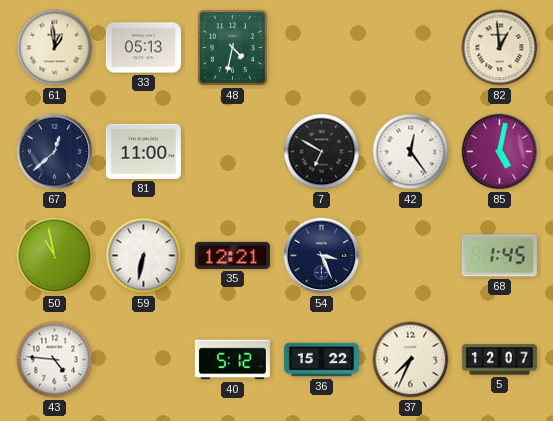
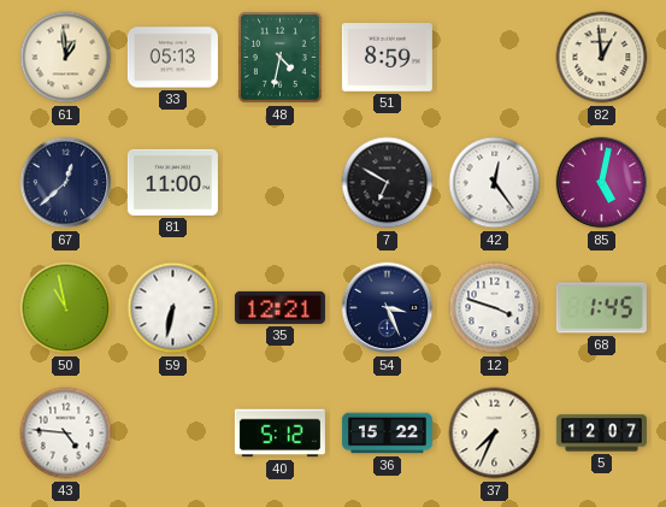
51: none -> 8:59 (387, 58)
12: none -> 3:48 (495, 308)
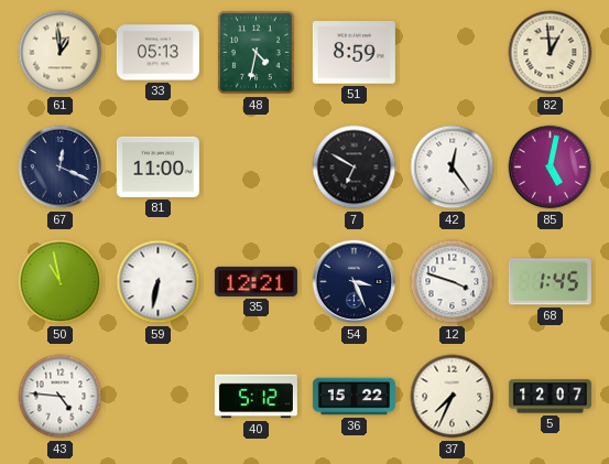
67: 12:38 -> 12:19 (61, 168)
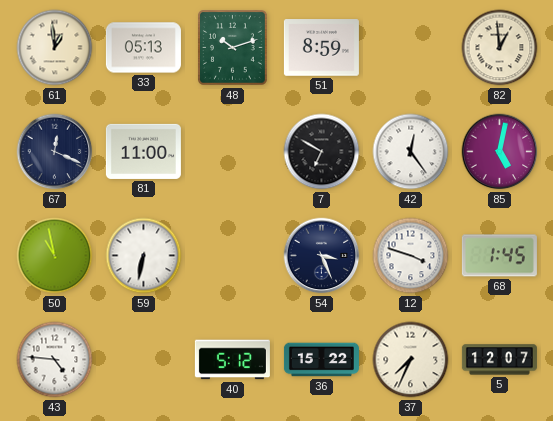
48: 4:32 -> 10:12 (233, 48)
35: 12:21 -> none (255, 281)
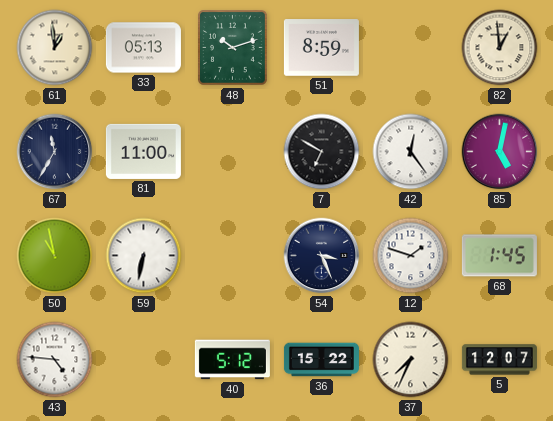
67: 12:19 -> 11:35 (55, 152)
12: 3:48 -> 1:48 (411, 256)
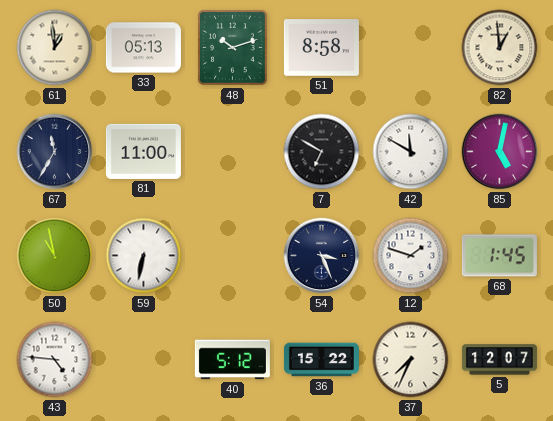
51: 8:59 -> 8:58 (321, 48)
42: 12:24 -> 11:50 (411, 152)
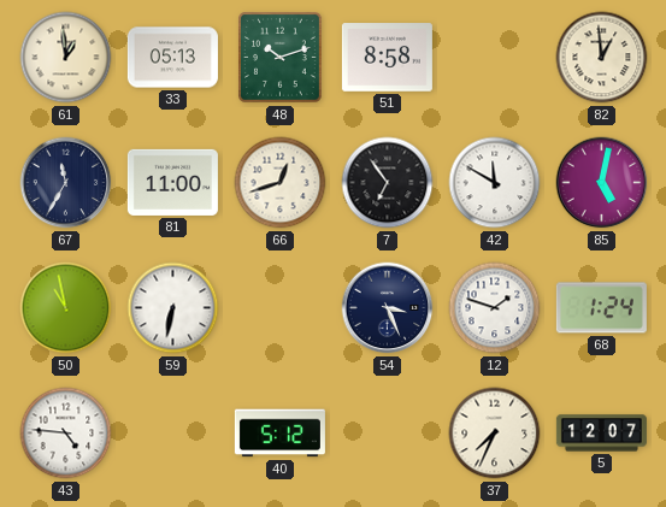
66: none -> 12:42 (281, 183)
7: 6:50 -> 6:54 (388, 183)
68: 1:45 -> 1:24 (601, 308)
36: 15:22 -> none (321, 360)
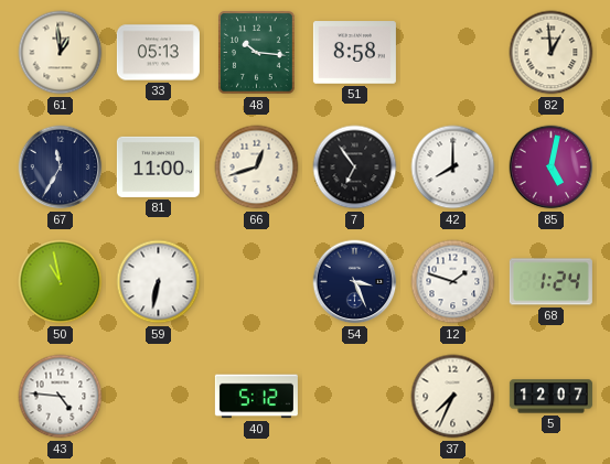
48: 10:12 -> 10:16 (257, 53)
42: 11:50 -> 8:00 (453, 168)
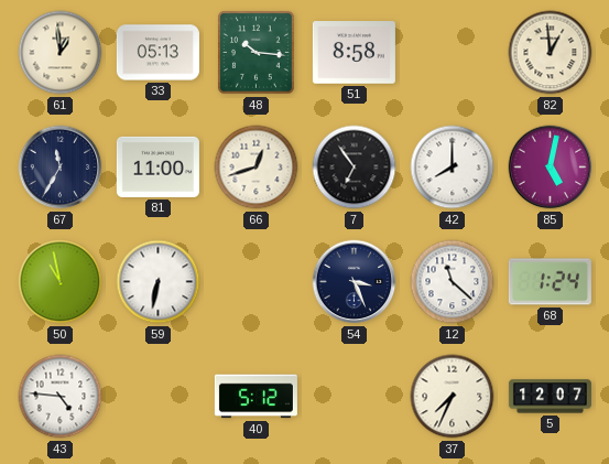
12: 1:48 -> 11:22 (453, 282)
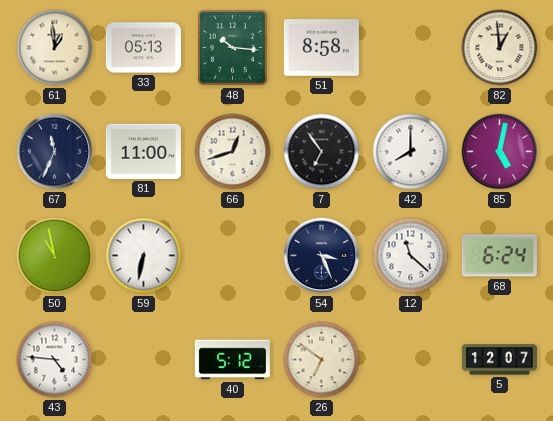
67: 11:35 -> 11:34 (55, 152)
68: 1:24 -> 6:24 (499, 256)
26: none -> 6:51 (322, 360)
37: 7:34 -> none (453, 397)
